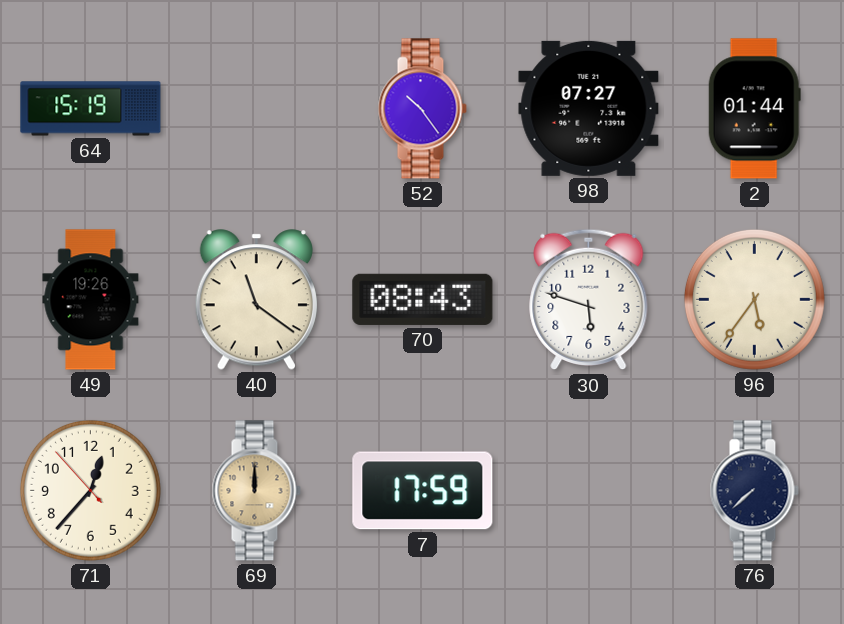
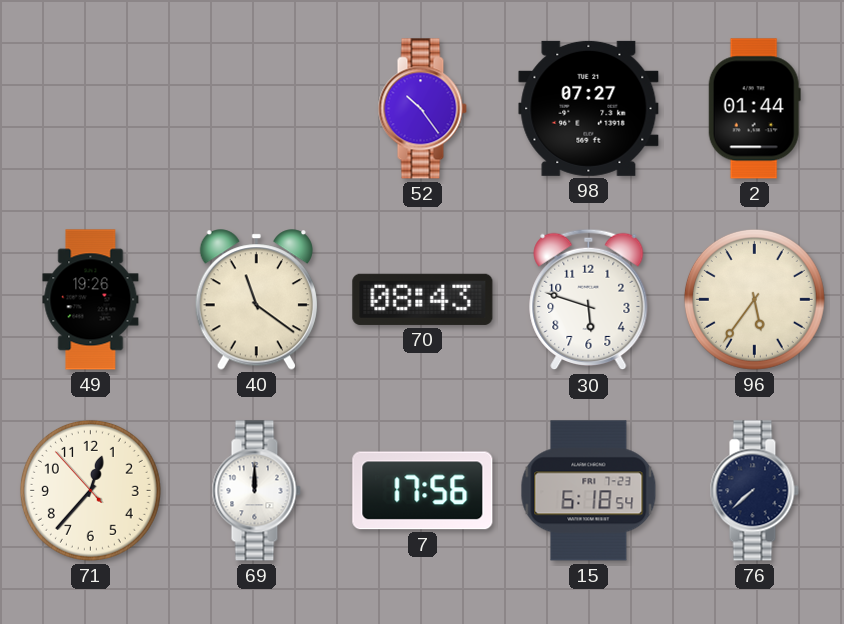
64: 15:19 -> none (91, 109)
69 dial: champagne -> white (256, 491)
7: 17:59 -> 17:56 (423, 491)
15: none -> 6:18 (589, 491)
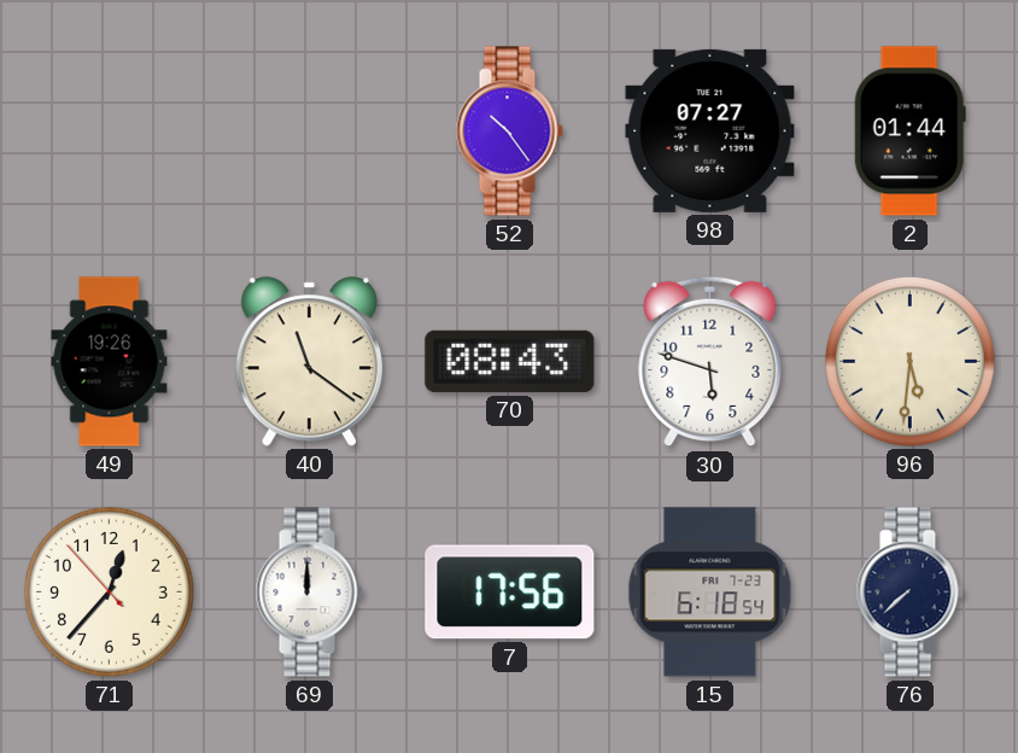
96: 5:36 -> 5:31 (909, 361)
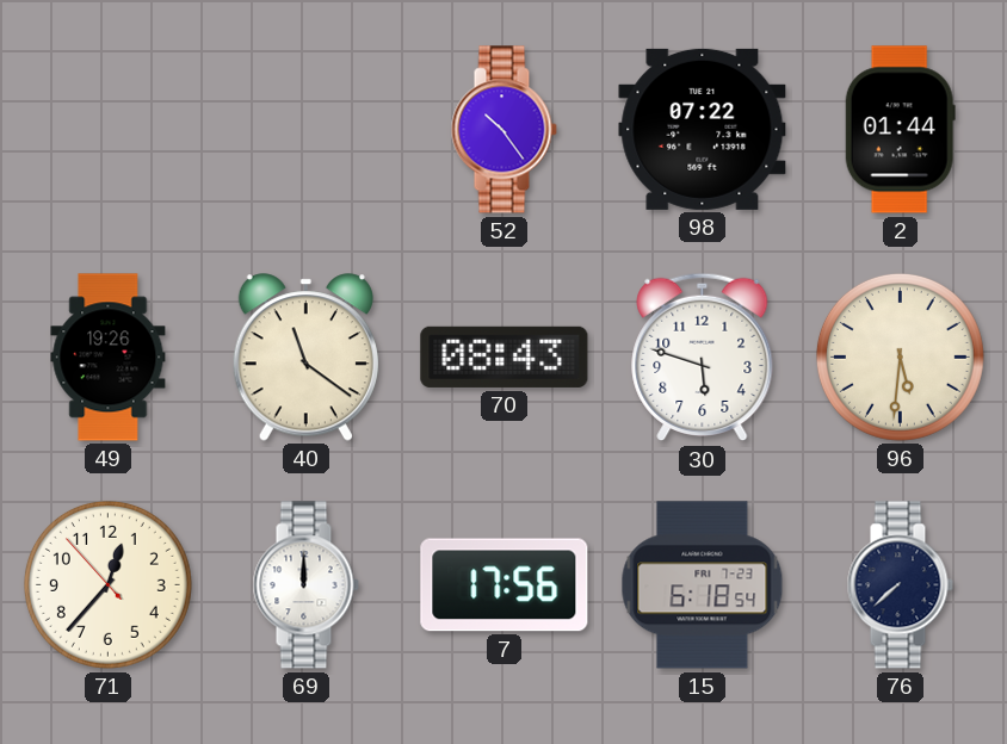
98: 07:27 -> 07:22 (703, 129)
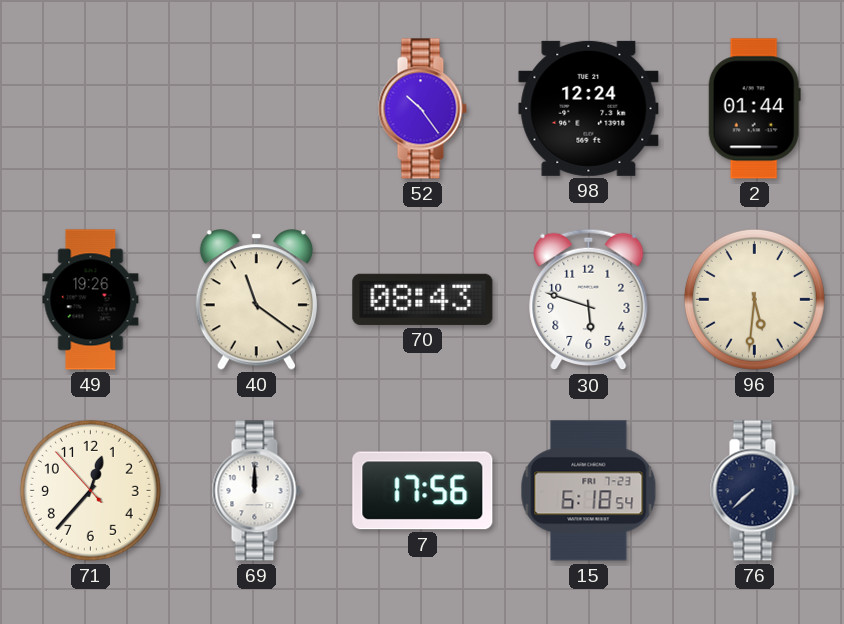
98: 07:22 -> 12:24 (589, 108)
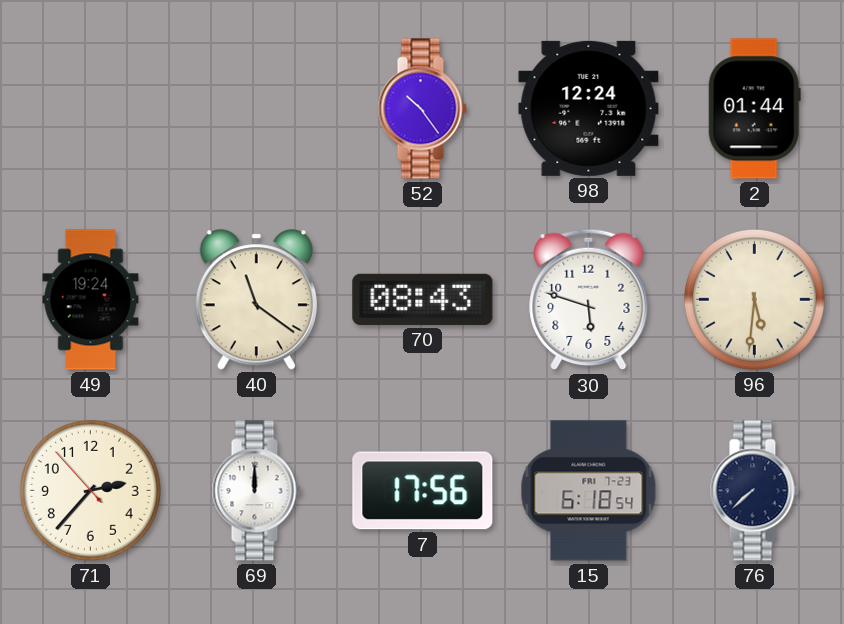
49: 19:26 -> 19:24 (91, 300)
71: 12:36 -> 2:36 (90, 490)
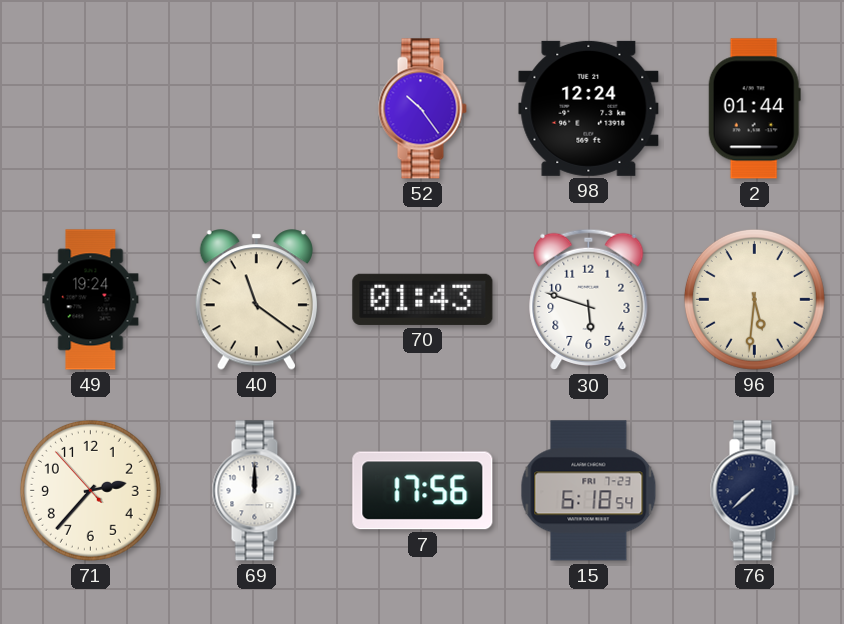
70: 08:43 -> 01:43 (423, 299)
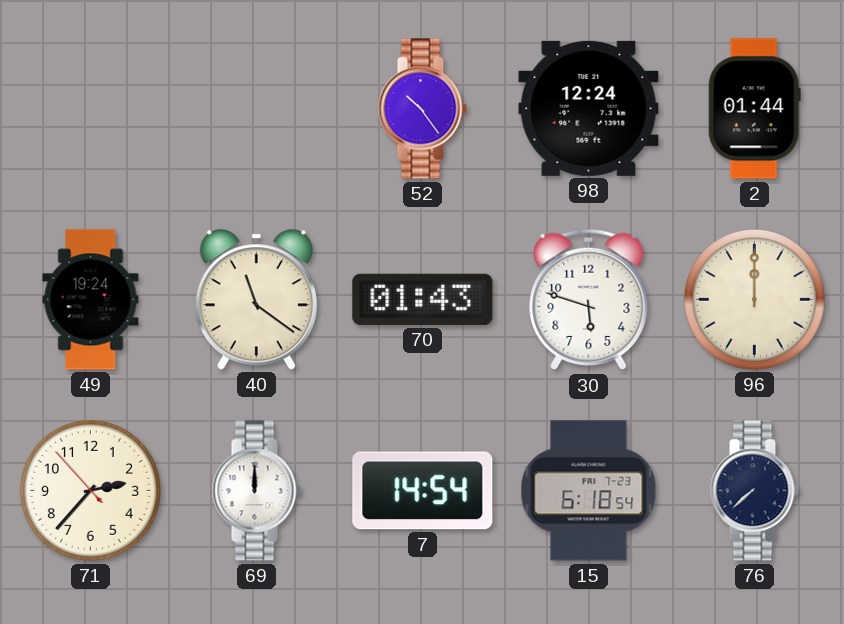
96: 5:31 -> 12:00 (754, 299)
7: 17:56 -> 14:54 (423, 491)
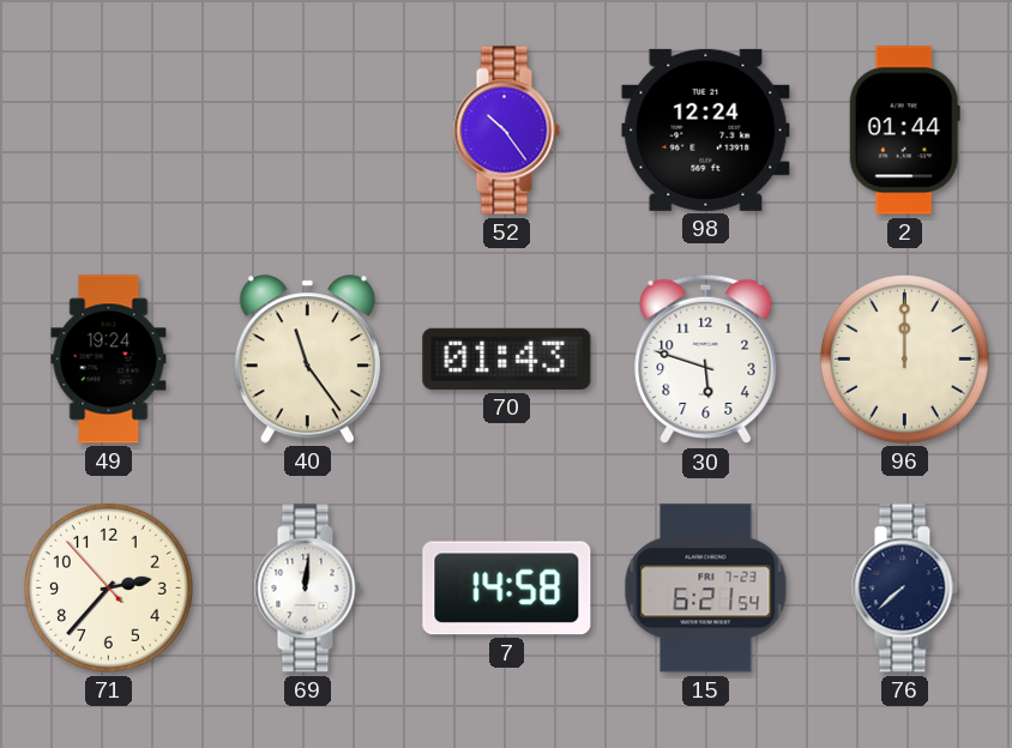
40: 11:21 -> 11:24 (307, 360)
69: 12:00 -> 12:01 (307, 589)
7: 14:54 -> 14:58 (507, 589)
15: 6:18 -> 6:21 (706, 589)
